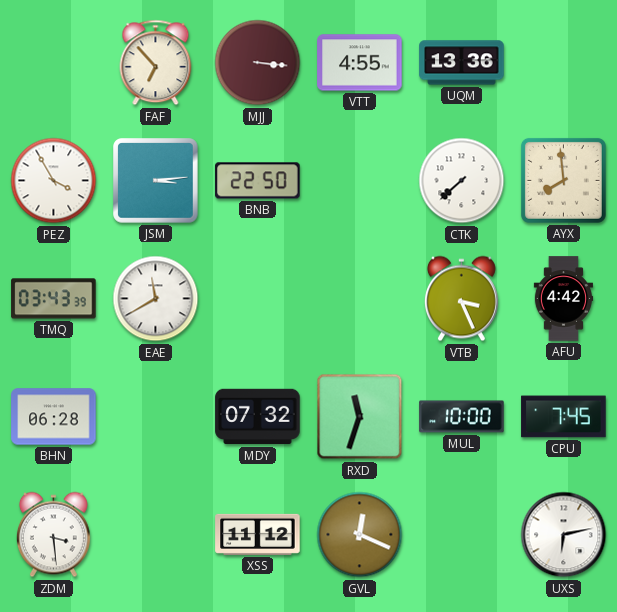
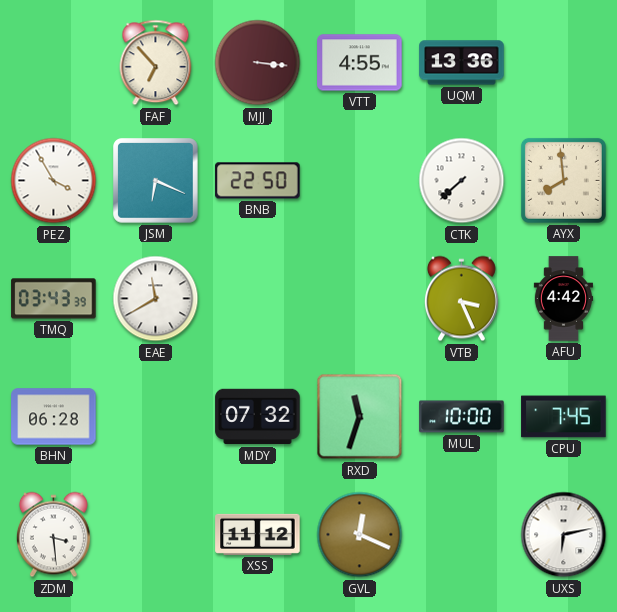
JSM: 3:14 -> 6:19 (156, 181)
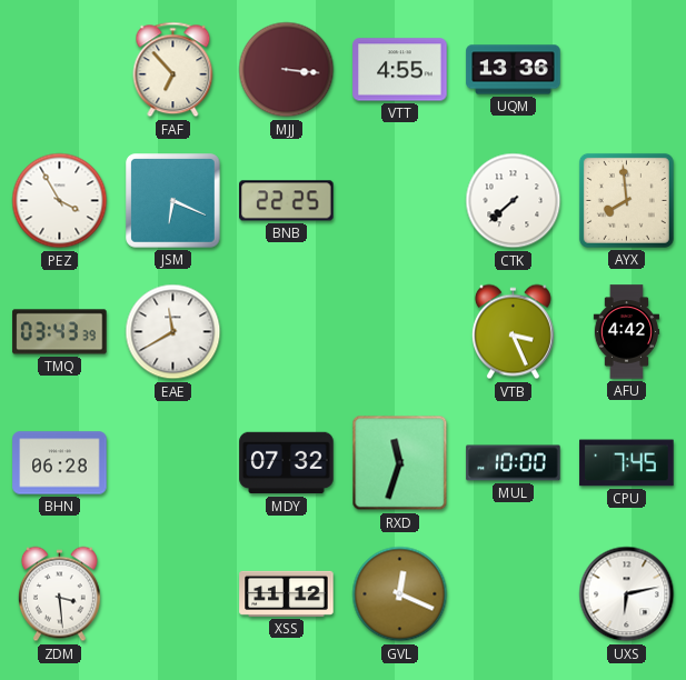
BNB: 22:50 -> 22:25 (287, 201)
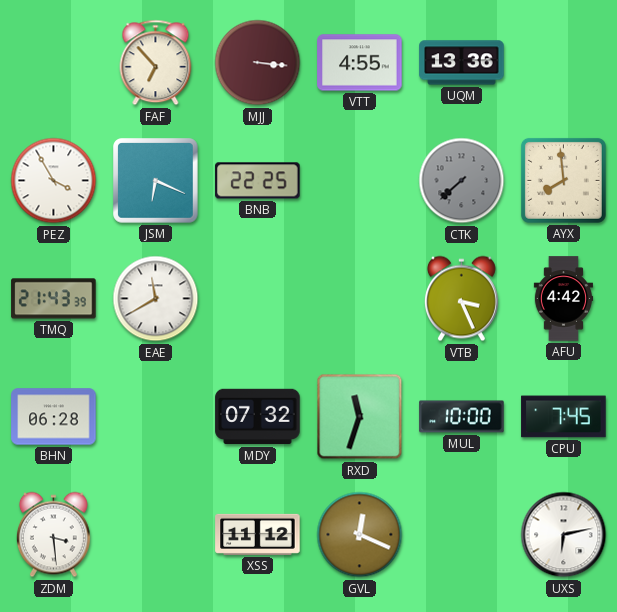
CTK dial: white -> grey (462, 181)
TMQ: 03:43 -> 21:43 (54, 299)
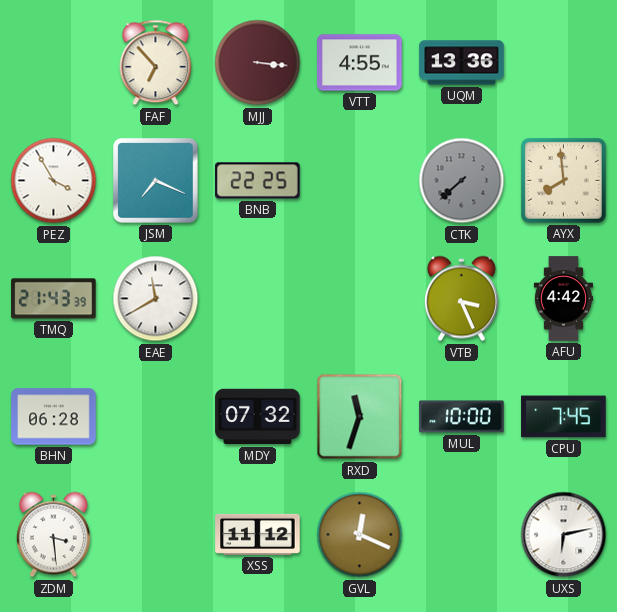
JSM: 6:19 -> 7:19 (156, 181)
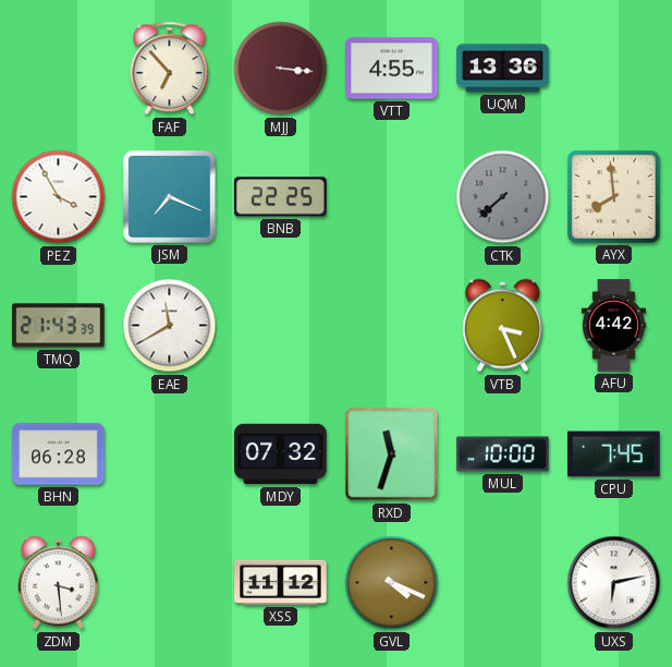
GVL: 12:19 -> 4:19 (392, 583)
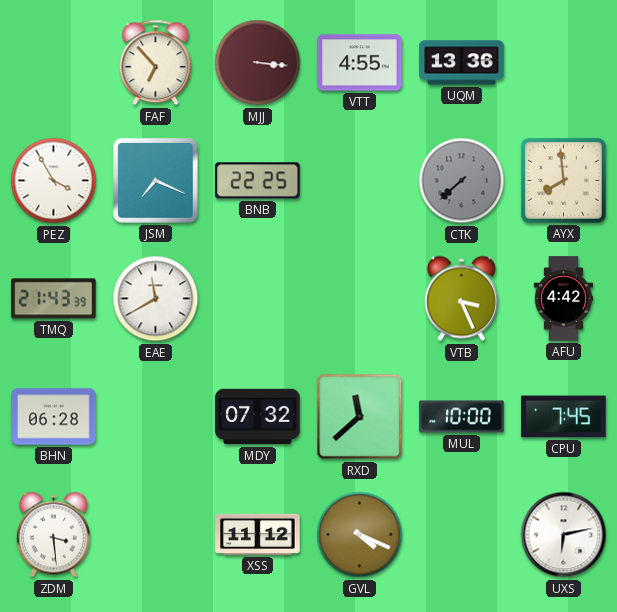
RXD: 11:33 -> 11:38 (360, 417)
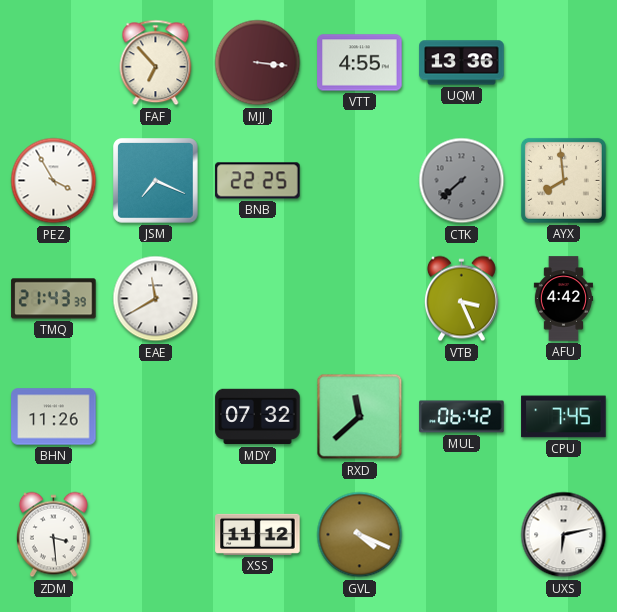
BHN: 06:28 -> 11:26 (54, 417)
MUL: 10:00 -> 06:42 (462, 417)
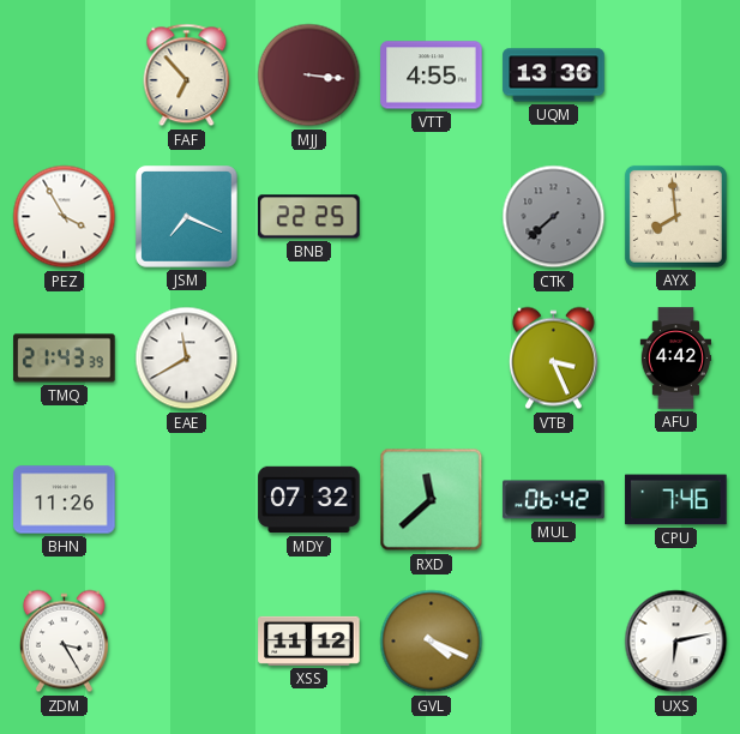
CPU: 7:45 -> 7:46 (676, 500)
ZDM: 3:29 -> 3:25 (64, 642)
